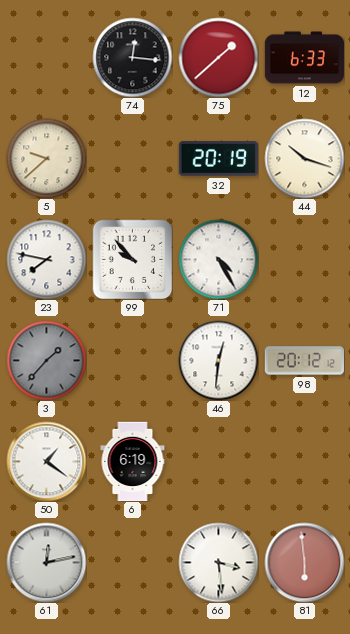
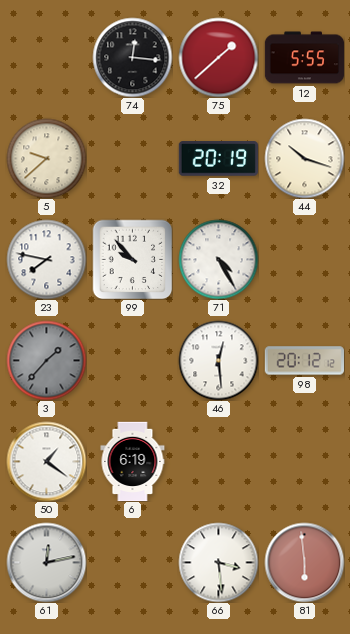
12: 6:33 -> 5:55 (304, 58)
46: 12:31 -> 12:29 (218, 360)
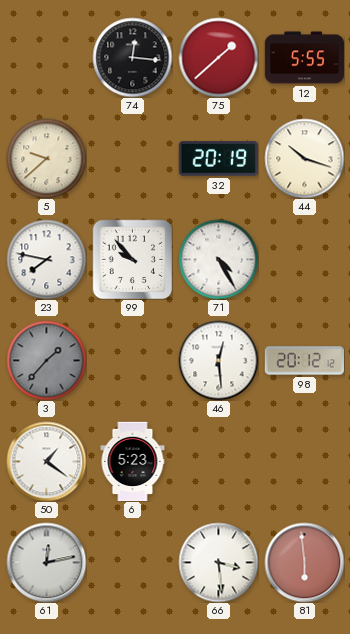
6: 6:19 -> 5:23 (133, 461)
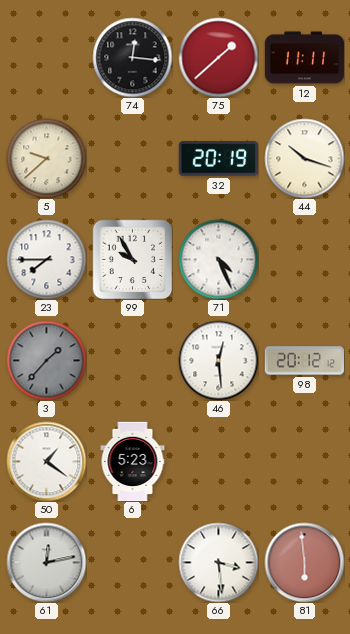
12: 5:55 -> 11:11 (304, 58)
23: 7:47 -> 7:45 (46, 259)
99: 9:53 -> 9:55 (132, 259)
71: 4:25 -> 4:26 (218, 259)
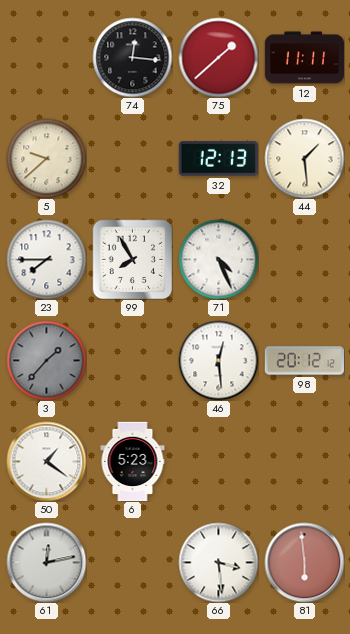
32: 20:19 -> 12:13 (218, 159)
44: 10:18 -> 1:29 (304, 158)
99: 9:55 -> 7:55 (132, 259)
